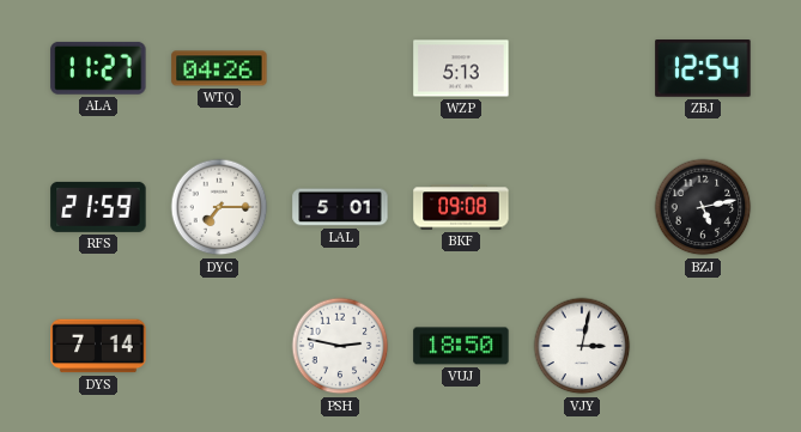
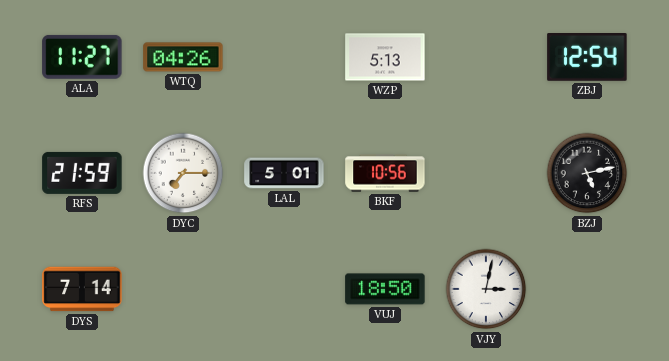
BKF: 09:08 -> 10:56 (385, 173)
PSH: 2:47 -> none (340, 346)
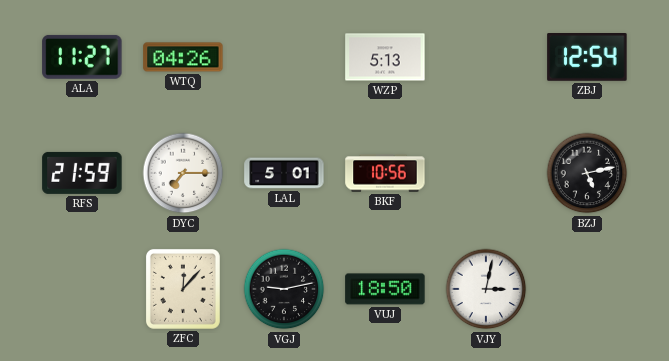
DYS: 7:14 -> none (82, 289)
ZFC: none -> 12:07 (183, 289)
VGJ: none -> 9:13 (284, 289)
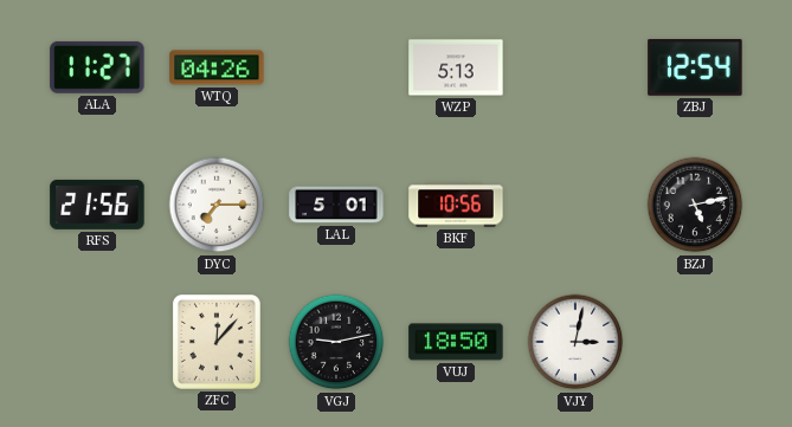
RFS: 21:59 -> 21:56 (97, 205)
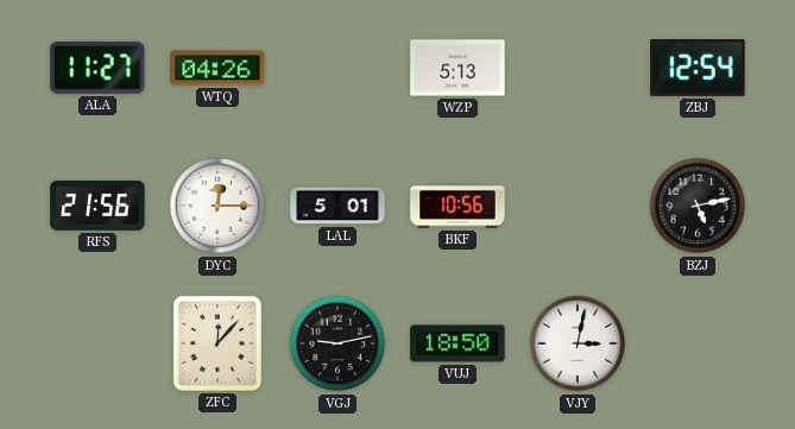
DYC: 7:15 -> 12:15 (217, 206)
